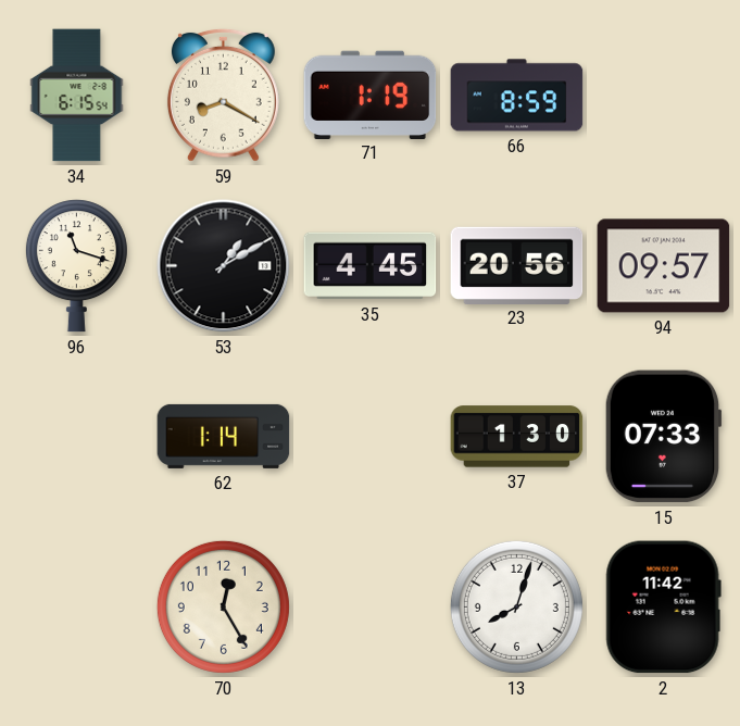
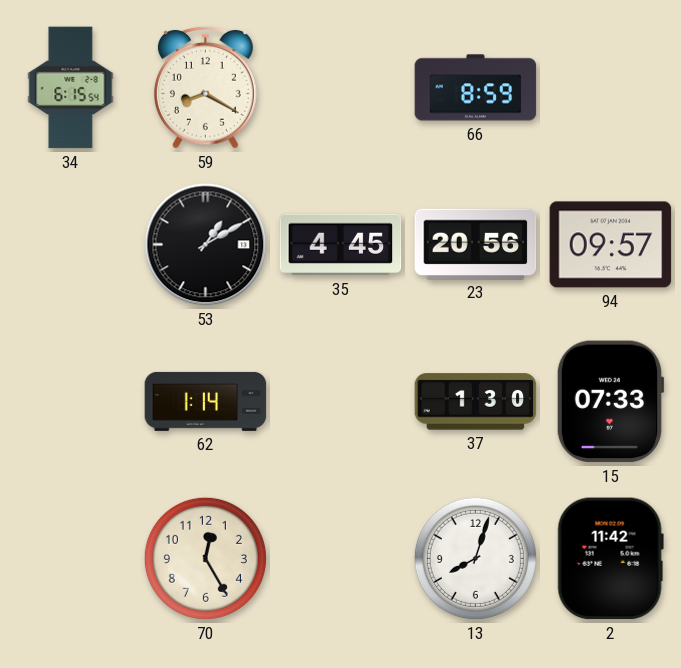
71: 1:19 -> none (371, 95)
96: 11:18 -> none (76, 266)
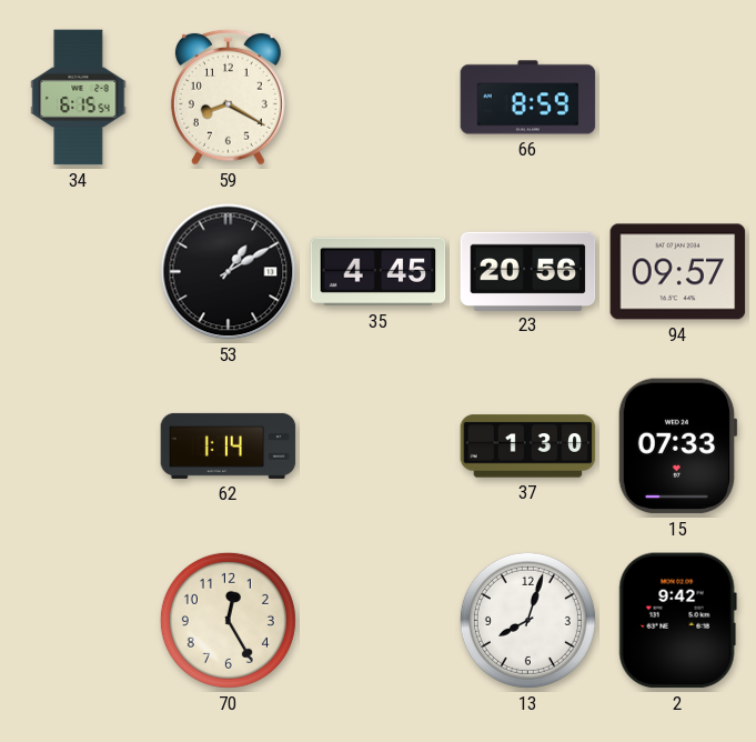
2: 11:42 -> 9:42 (677, 621)
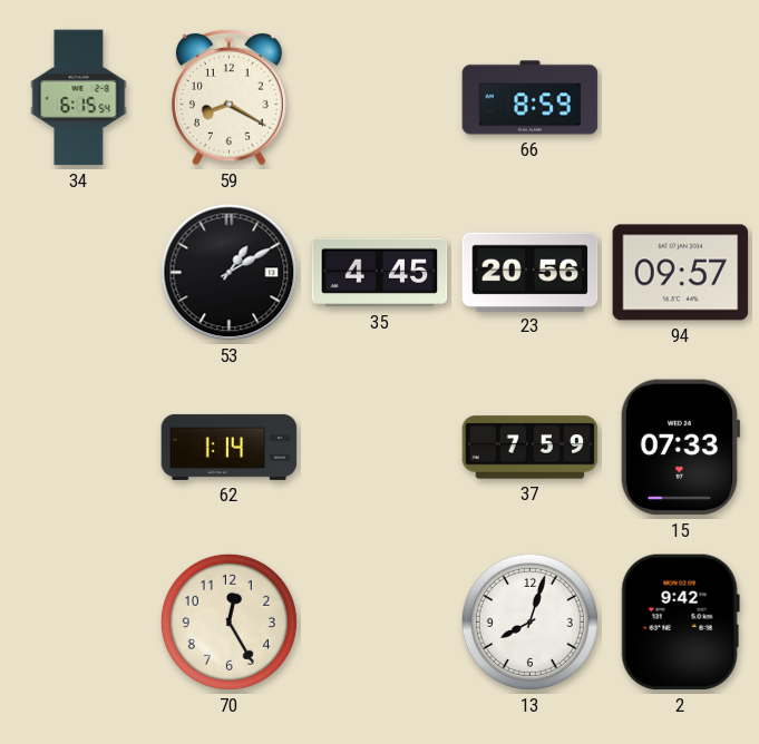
37: 1:30 -> 7:59 (531, 448)
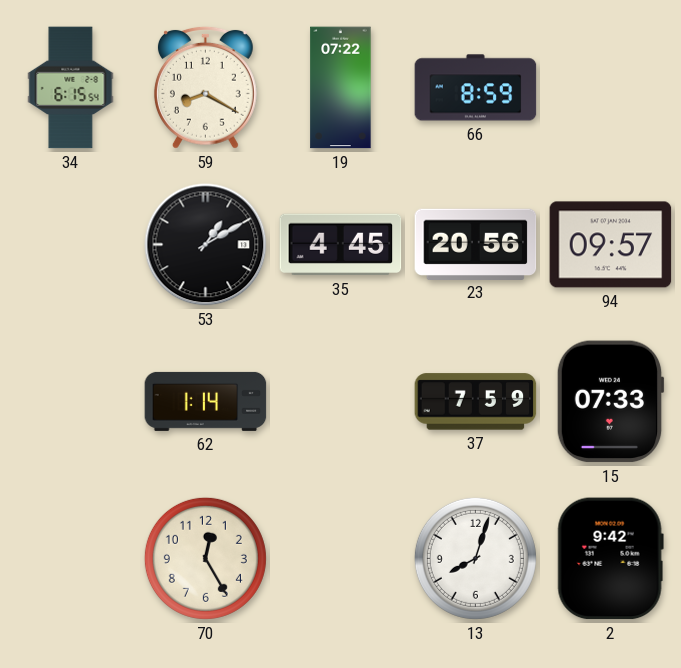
19: none -> 07:22 (341, 88)
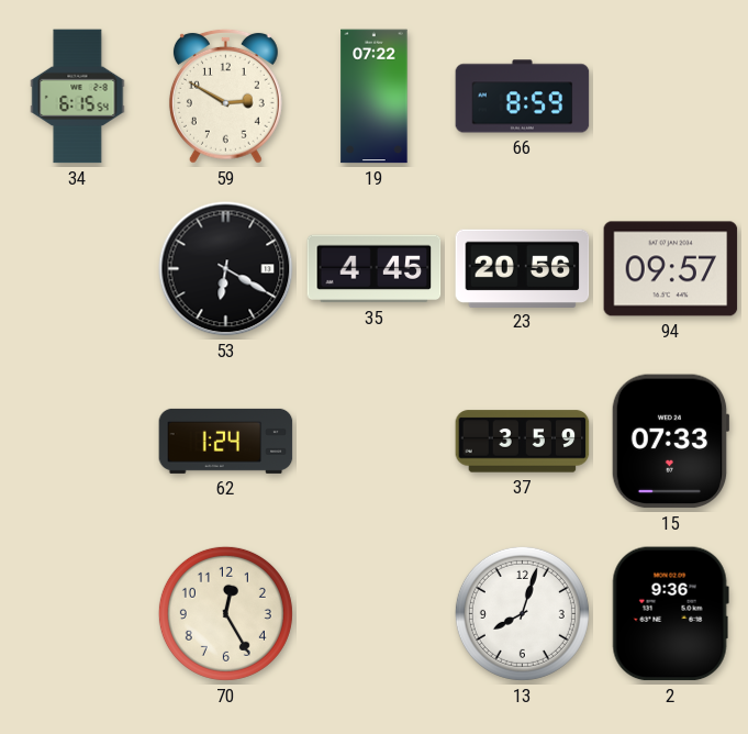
59: 8:20 -> 2:50 (225, 96)
53: 1:10 -> 6:20 (226, 269)
62: 1:14 -> 1:24 (226, 441)
37: 7:59 -> 3:59 (523, 442)
2: 9:42 -> 9:36 (670, 614)
